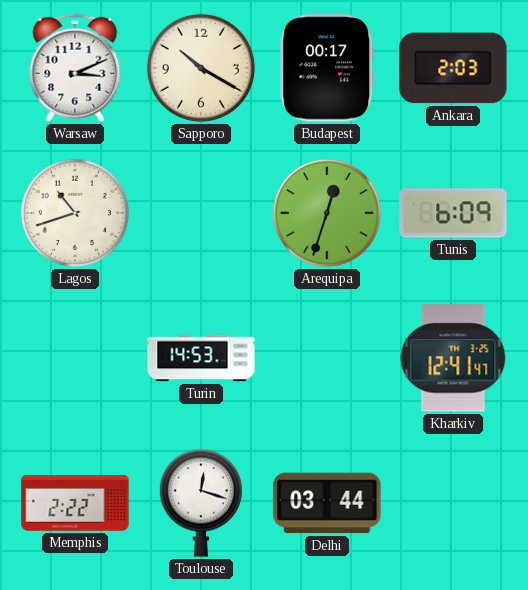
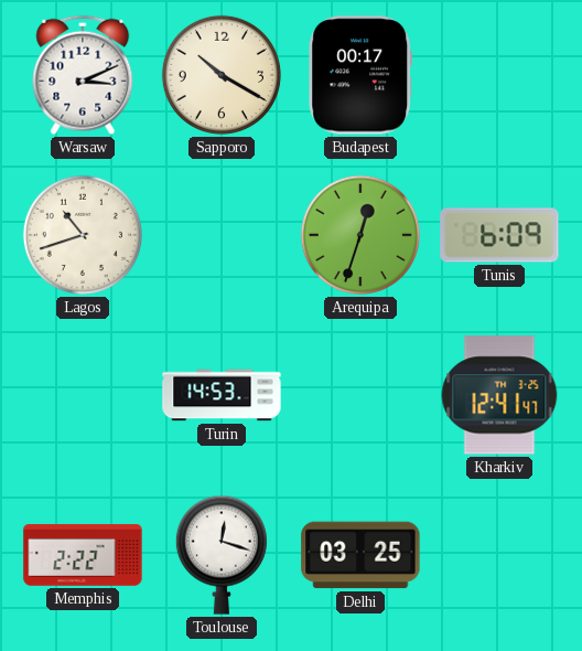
Ankara: 2:03 -> none (453, 68)
Delhi: 03:44 -> 03:25 (360, 555)
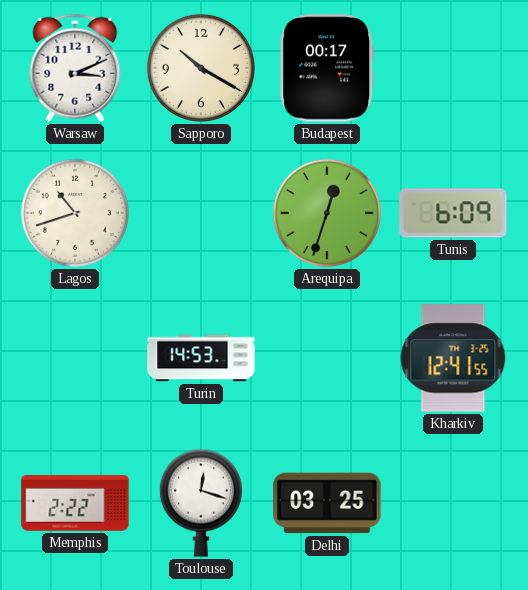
Kharkiv: 12:41:47 -> 12:41:55 (453, 358)
